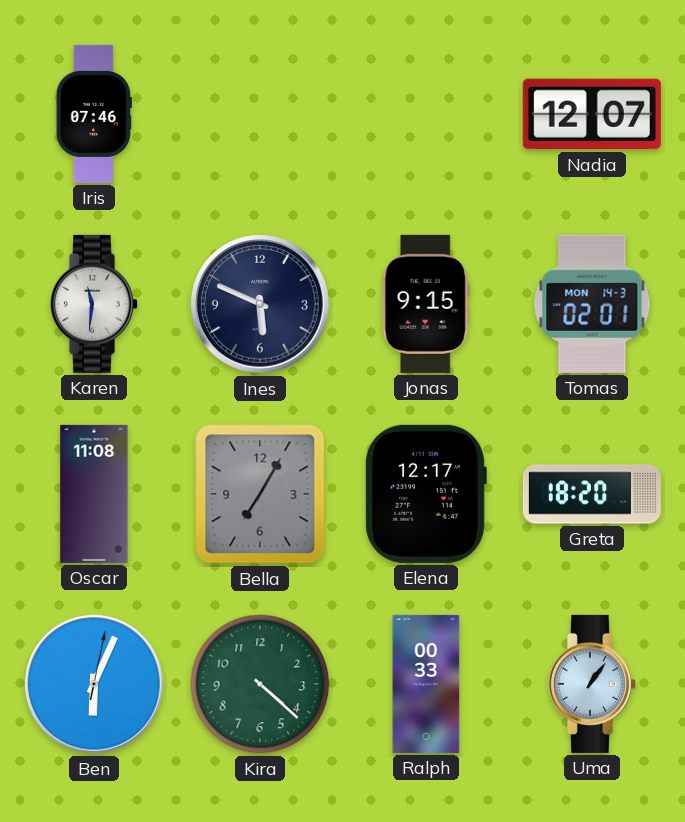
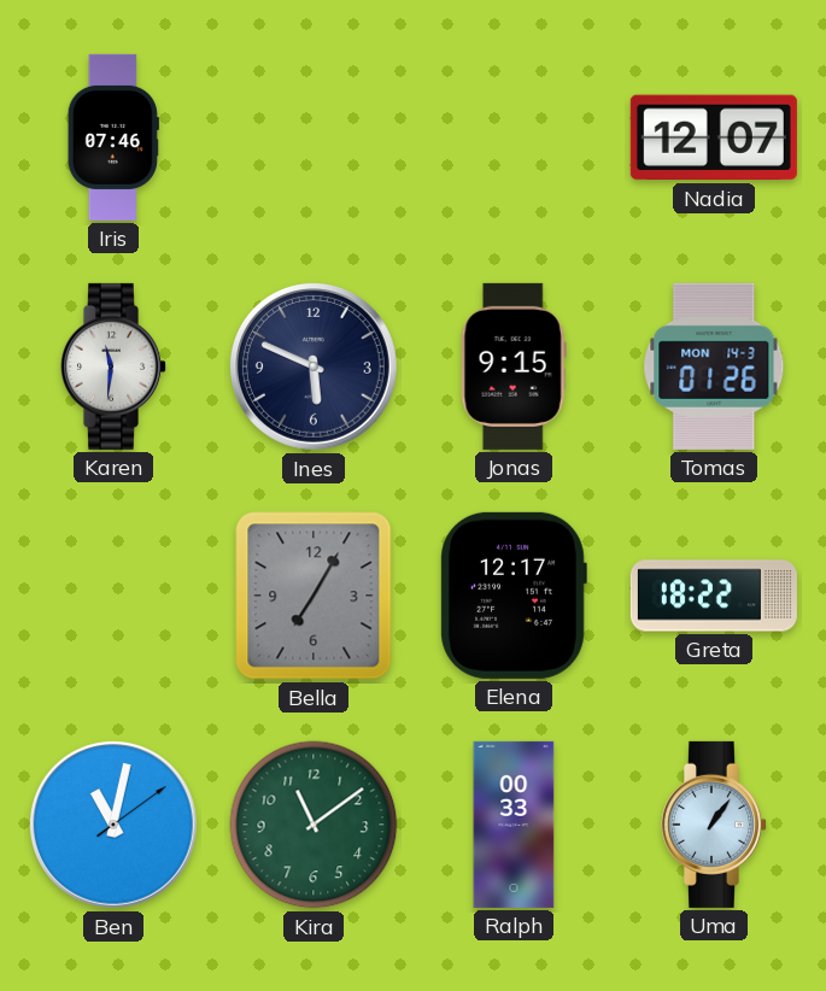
Tomas: 02:01 -> 01:26 (714, 367)
Oscar: 11:08 -> none (94, 494)
Greta: 18:20 -> 18:22 (714, 596)
Ben: 6:04 -> 11:02 (113, 825)
Kira: 4:22 -> 11:09 (314, 825)
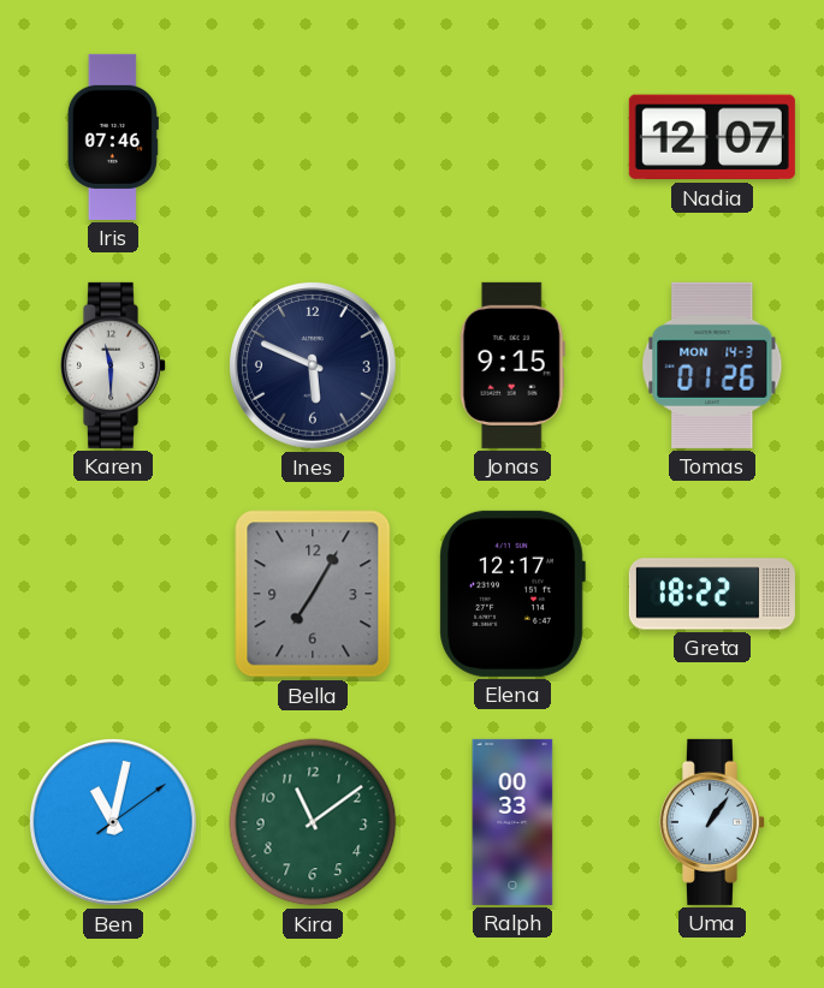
Karen: 11:31 -> 11:30 (112, 365)
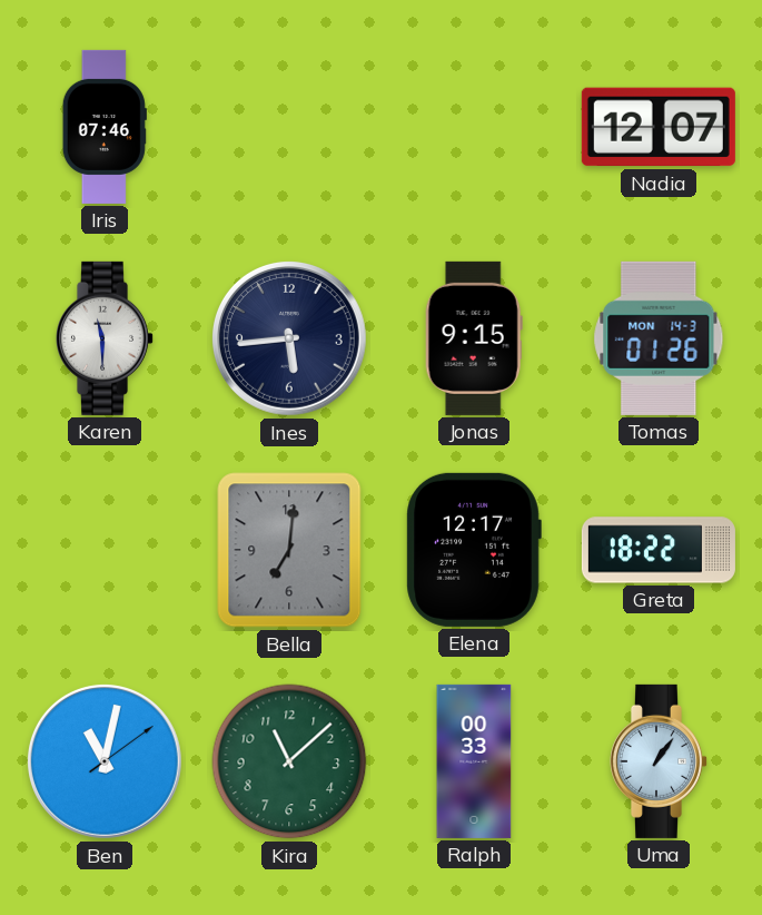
Ines: 5:49 -> 5:44 (289, 338)
Bella: 7:05 -> 7:01 (289, 550)
Kira: 11:09 -> 11:08 (289, 761)
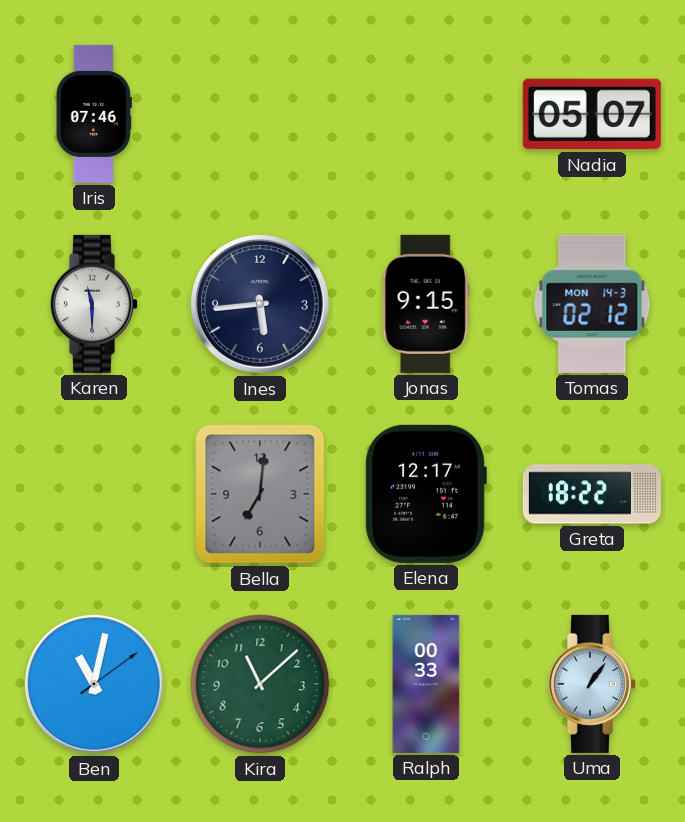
Nadia: 12:07 -> 05:07 (592, 114)
Tomas: 01:26 -> 02:12 (592, 304)
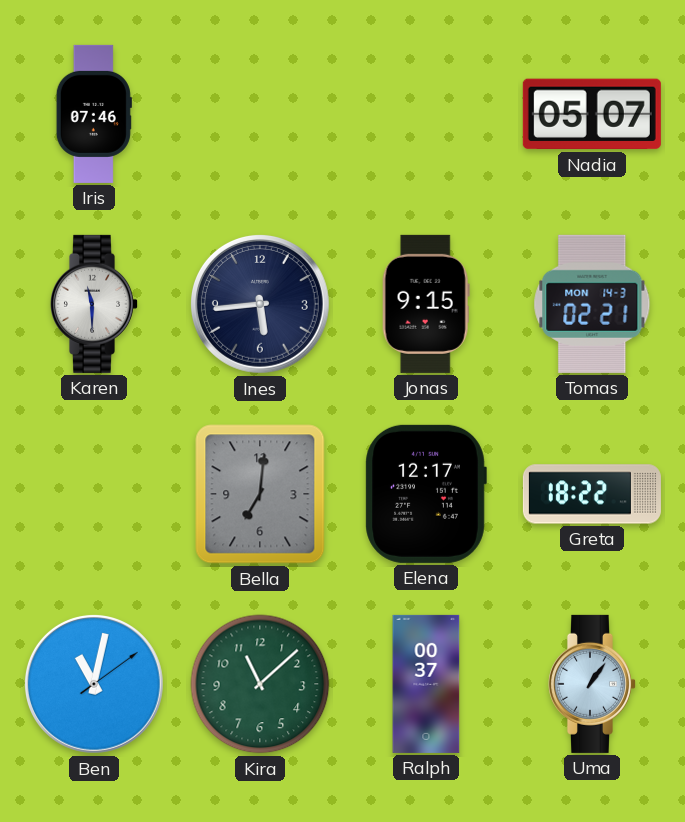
Tomas: 02:12 -> 02:21 (592, 304)
Ralph: 00:33 -> 00:37 (426, 684)
